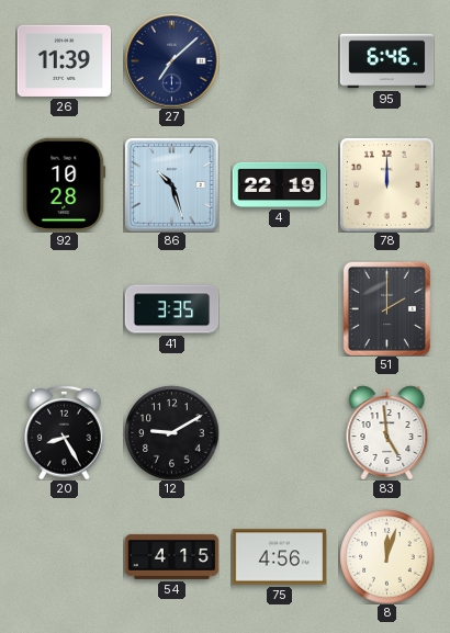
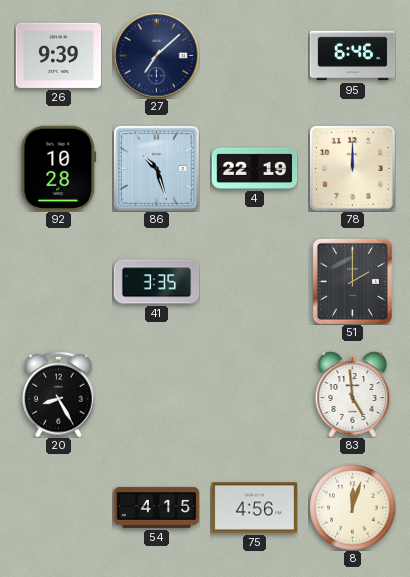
26: 11:39 -> 9:39 (58, 55)
12: 9:10 -> none (171, 432)
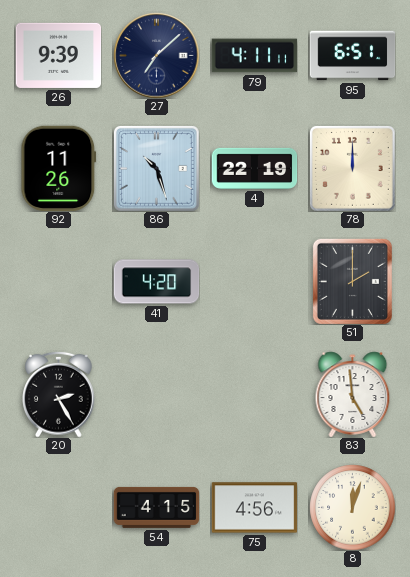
79: none -> 4:11 (254, 56)
95: 6:46 -> 6:51 (352, 56)
92: 10:28 -> 11:26 (59, 168)
41: 3:35 -> 4:20 (156, 282)
20: 8:25 -> 2:25 (59, 394)
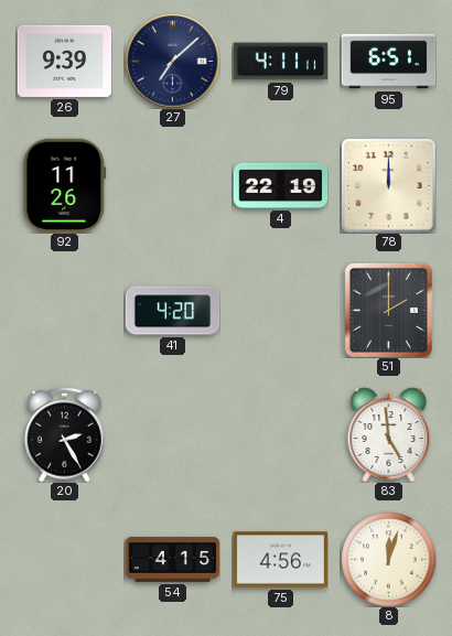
86: 10:27 -> none (156, 168)
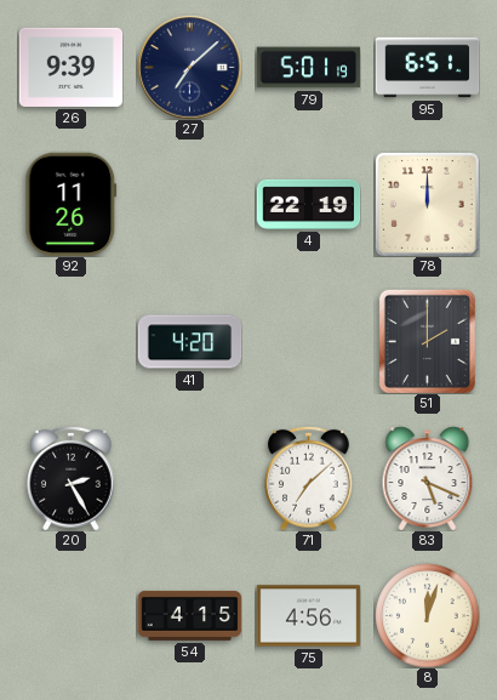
79: 4:11 -> 5:01 (308, 68)
71: none -> 7:08 (309, 478)
83: 4:59 -> 5:19 (428, 478)
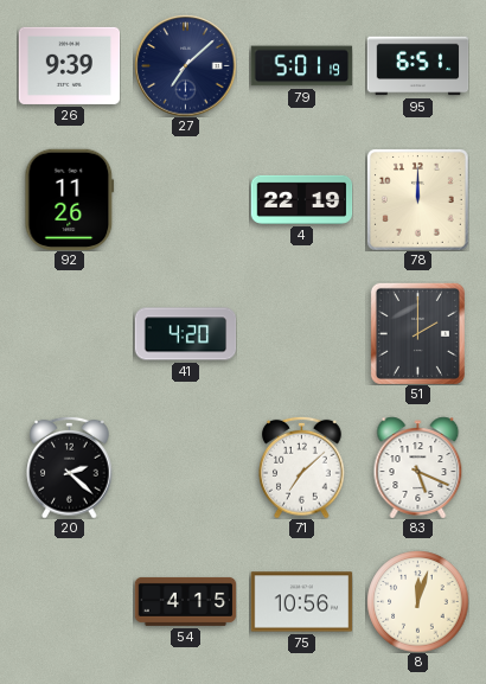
20: 2:25 -> 2:22 (70, 467)
75: 4:56 -> 10:56 (301, 602)
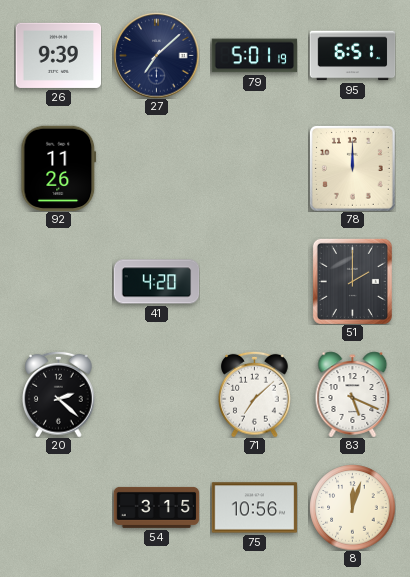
4: 22:19 -> none (301, 199)
54: 4:15 -> 3:15 (156, 507)
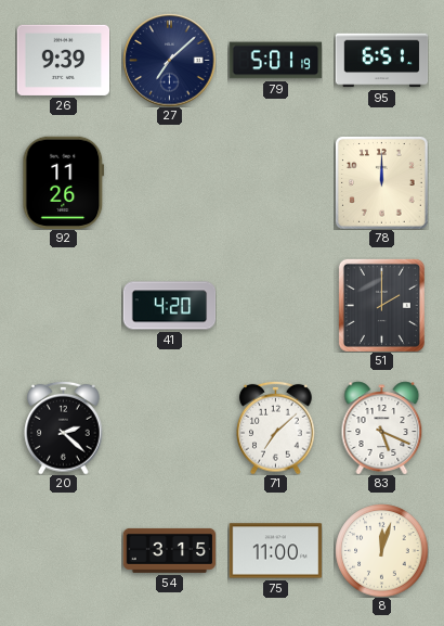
75: 10:56 -> 11:00 (275, 551)
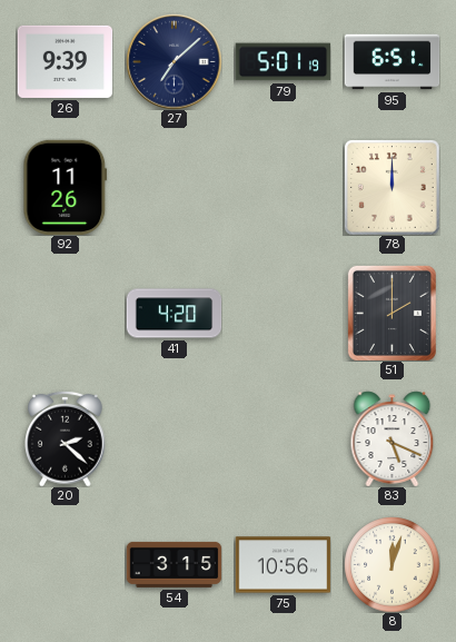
71: 7:08 -> none (276, 427)
75: 11:00 -> 10:56 (282, 565)
